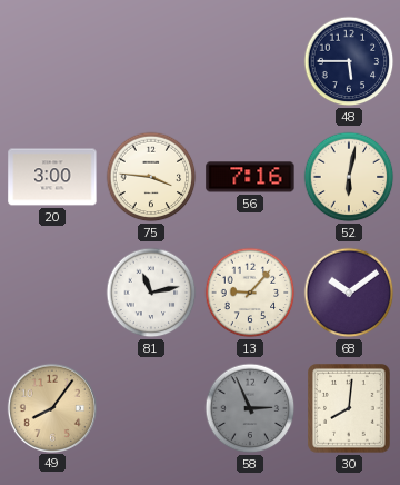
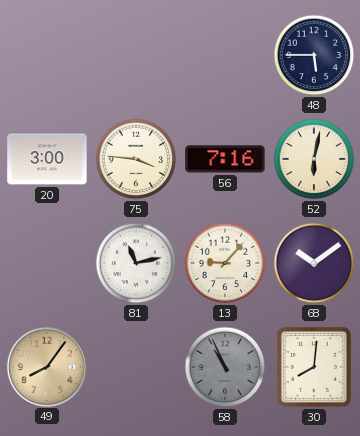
58: 2:56 -> 10:56 (225, 367)
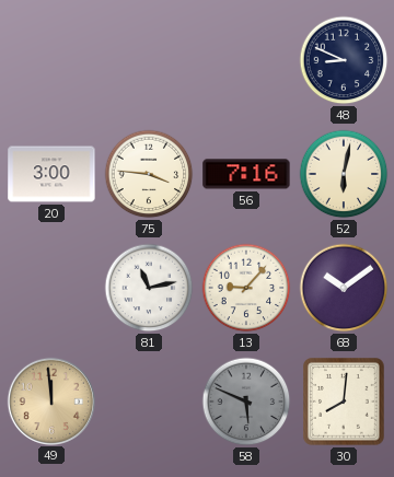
48: 5:45 -> 8:49 (344, 60)
49: 8:06 -> 11:59 (50, 400)
58: 10:56 -> 5:49 (246, 402)
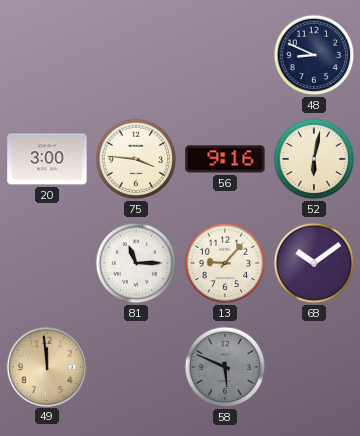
56: 7:16 -> 9:16 (225, 159)
81: 11:13 -> 11:15 (136, 263)
30: 8:01 -> none (345, 403)
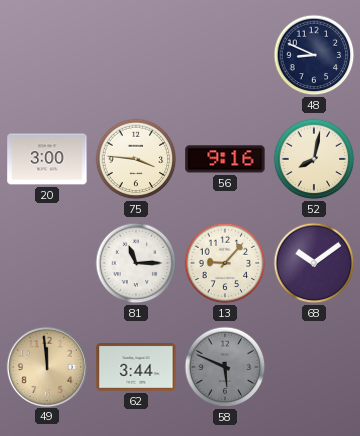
52: 6:02 -> 8:02 (314, 159)
62: none -> 3:44 (136, 368)
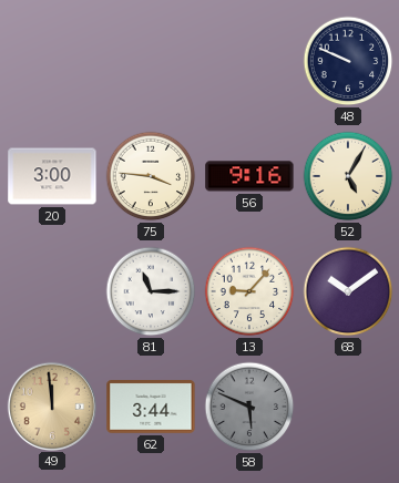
48: 8:49 -> 9:49 (348, 61)
52: 8:02 -> 5:05 (348, 176)
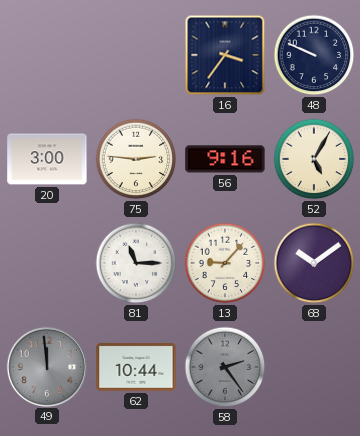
16: none -> 3:36 (225, 55)
75: 3:46 -> 2:46 (136, 159)
49 dial: champagne -> grey (46, 366)
62: 3:44 -> 10:44 (136, 368)
58: 5:49 -> 2:24 (225, 367)
